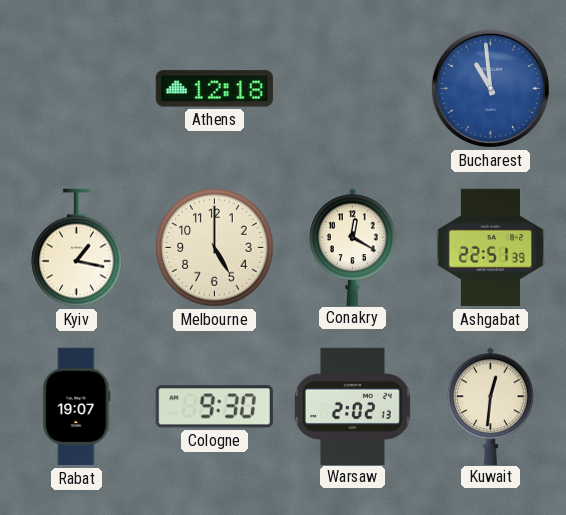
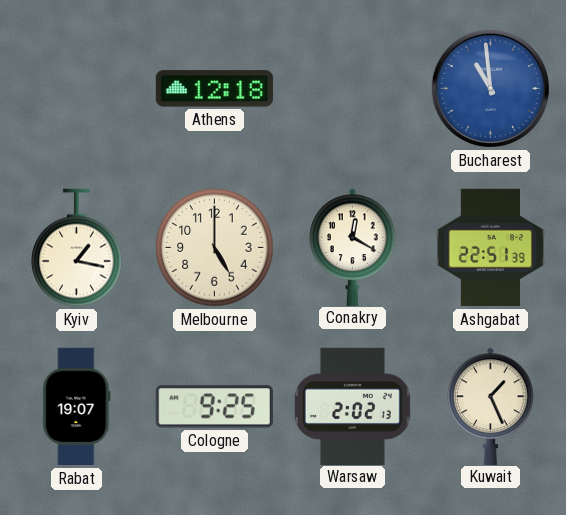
Cologne: 9:30 -> 9:25 (214, 407)
Kuwait: 12:31 -> 1:26 (491, 406)
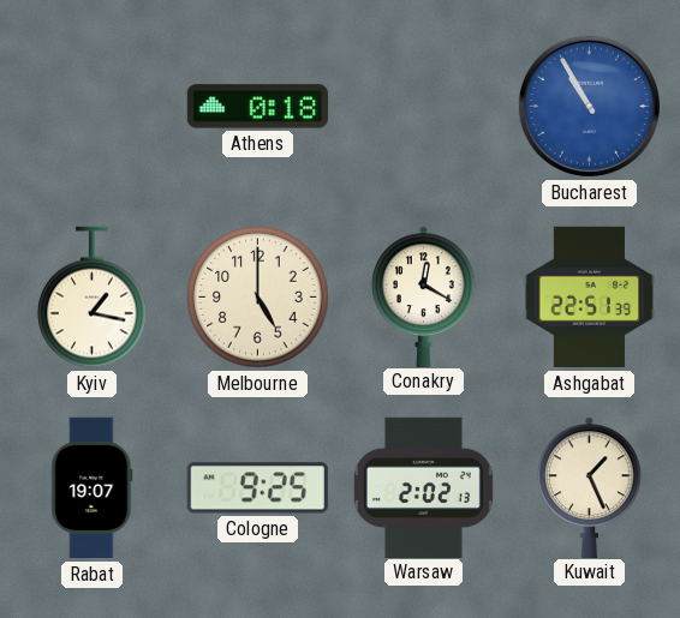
Athens: 12:18 -> 0:18 (257, 107)
Bucharest: 10:59 -> 10:55 (589, 106)
